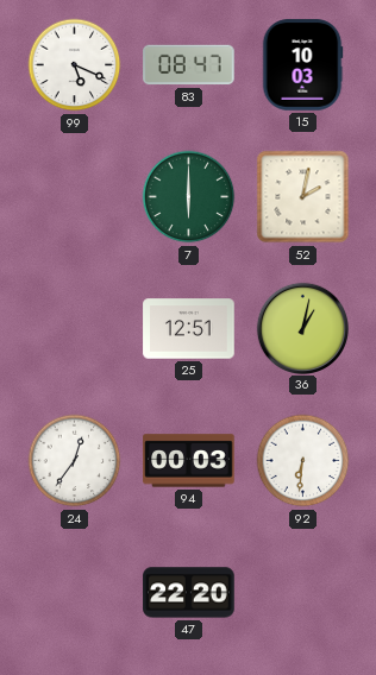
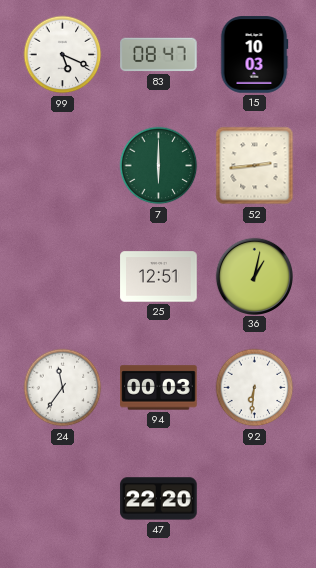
52: 2:02 -> 2:44 (255, 166)
24: 12:36 -> 11:36 (63, 388)
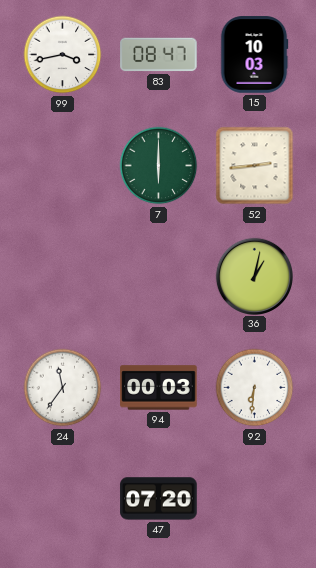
99: 5:19 -> 3:43 (63, 55)
25: 12:51 -> none (159, 277)
47: 22:20 -> 07:20 (159, 499)
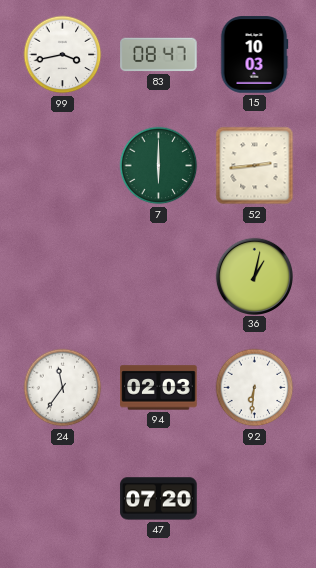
94: 00:03 -> 02:03 (159, 388)
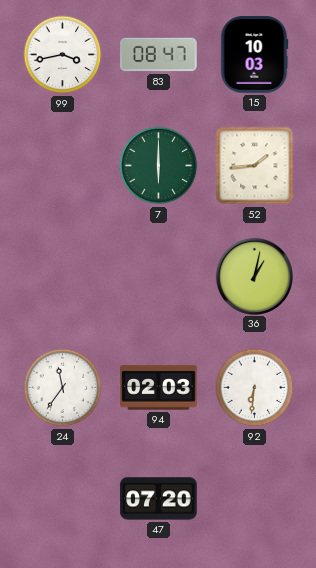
52: 2:44 -> 1:44 (255, 166)
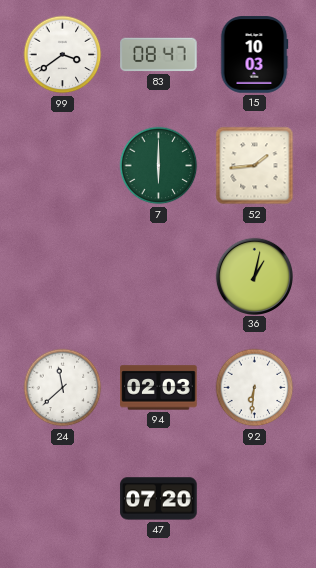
99: 3:43 -> 3:39 (63, 55)
24: 11:36 -> 11:38 (63, 388)
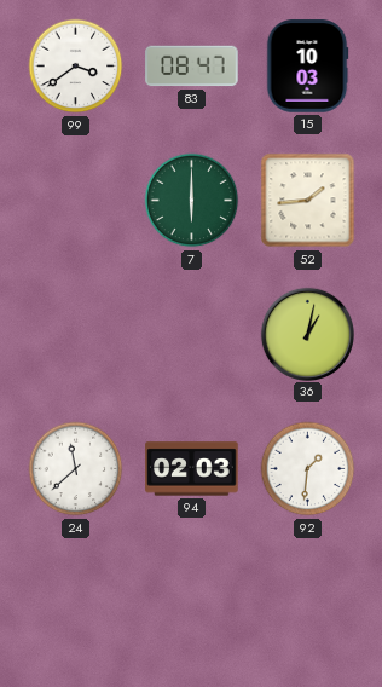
92: 6:31 -> 1:31 (308, 469)
47: 07:20 -> none (159, 499)
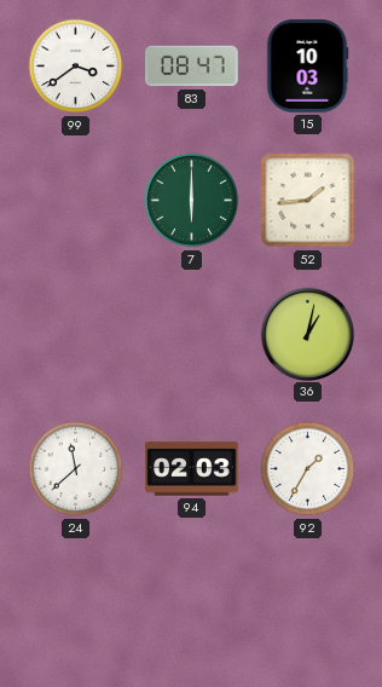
92: 1:31 -> 1:35 (308, 469)
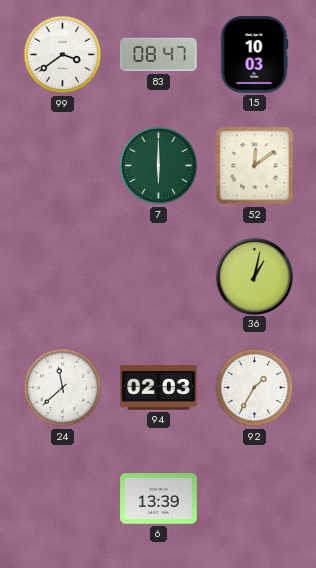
52: 1:44 -> 12:09 (255, 166)
6: none -> 13:39 (159, 499)
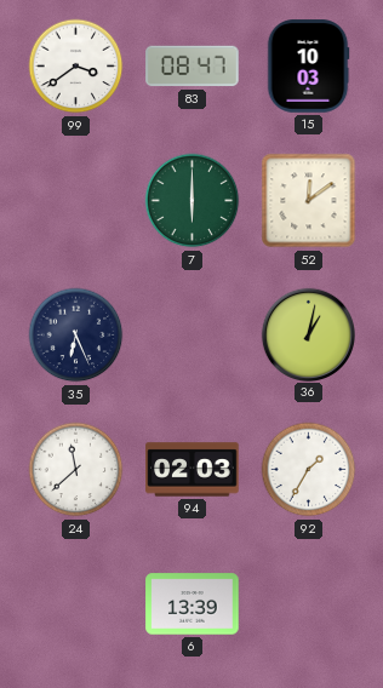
35: none -> 6:26 (76, 336)
